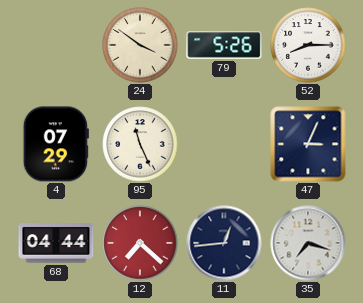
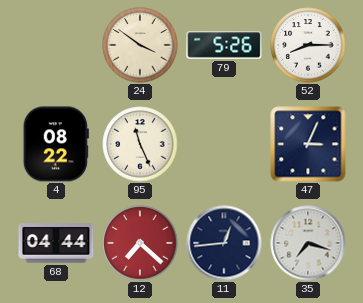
4: 07:29 -> 08:22 (56, 144)
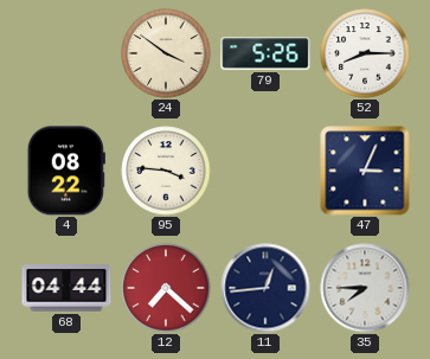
95: 11:26 -> 3:46 (166, 171)
35: 7:18 -> 7:45 (365, 288)
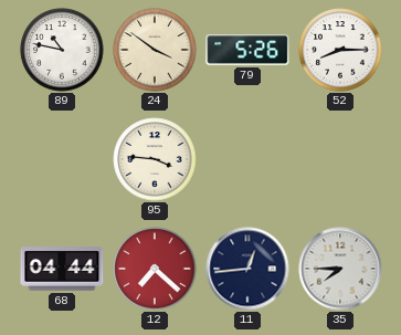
89: none -> 10:47 (62, 50)
4: 08:22 -> none (66, 171)
47: 3:04 -> none (365, 171)
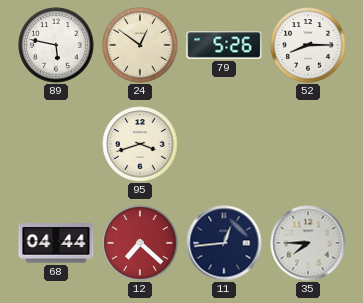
89: 10:47 -> 5:47 (56, 45)
24: 3:51 -> 12:51 (140, 45)
95: 3:46 -> 3:42 (140, 144)
